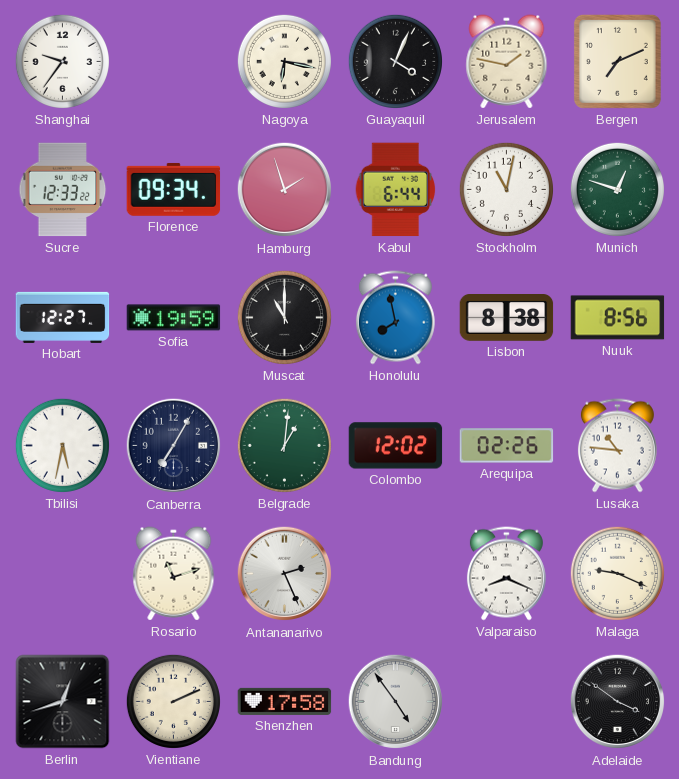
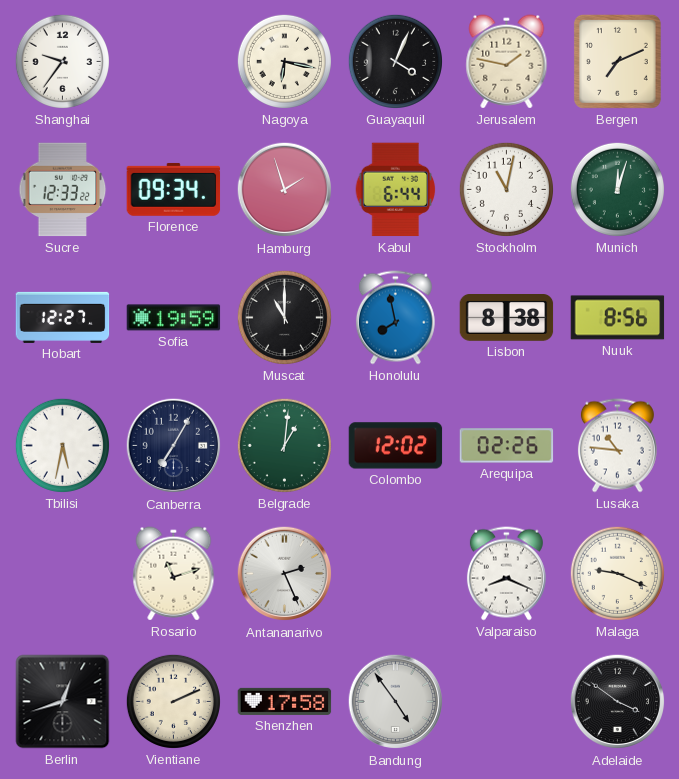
Munich: 12:48 -> 12:03 (617, 189)
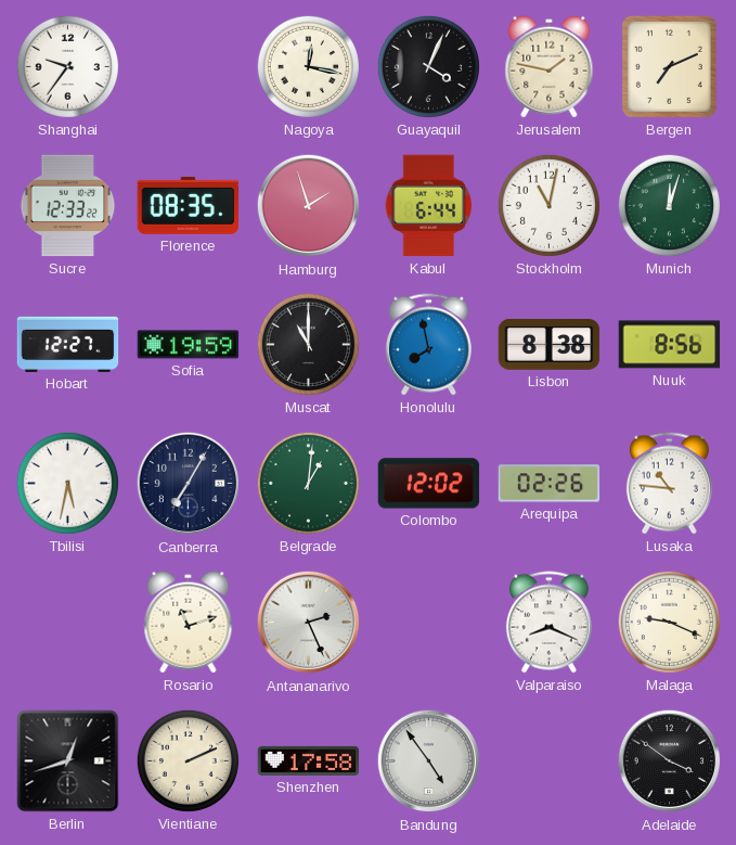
Nagoya: 6:17 -> 12:17 (308, 66)
Florence: 09:34 -> 08:35 (189, 205)
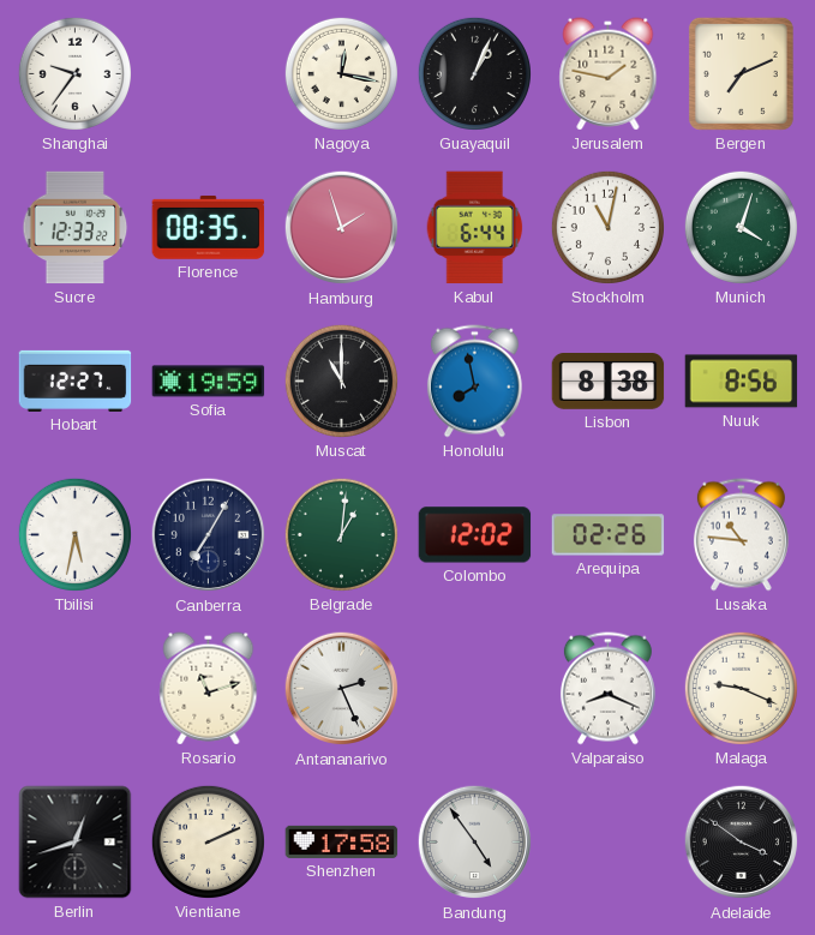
Guayaquil: 4:04 -> 1:04 (474, 73)
Munich: 12:03 -> 4:03 (741, 227)
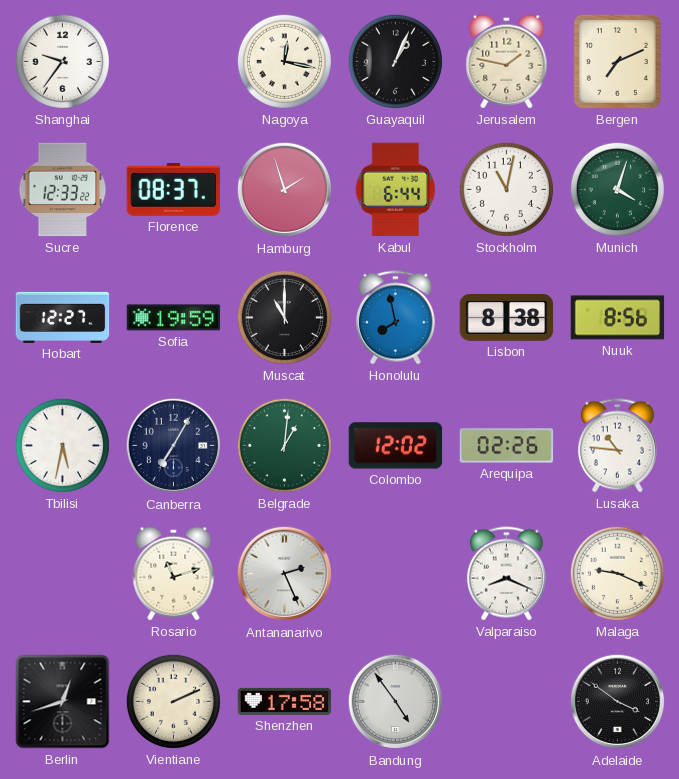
Florence: 08:35 -> 08:37 (174, 189)
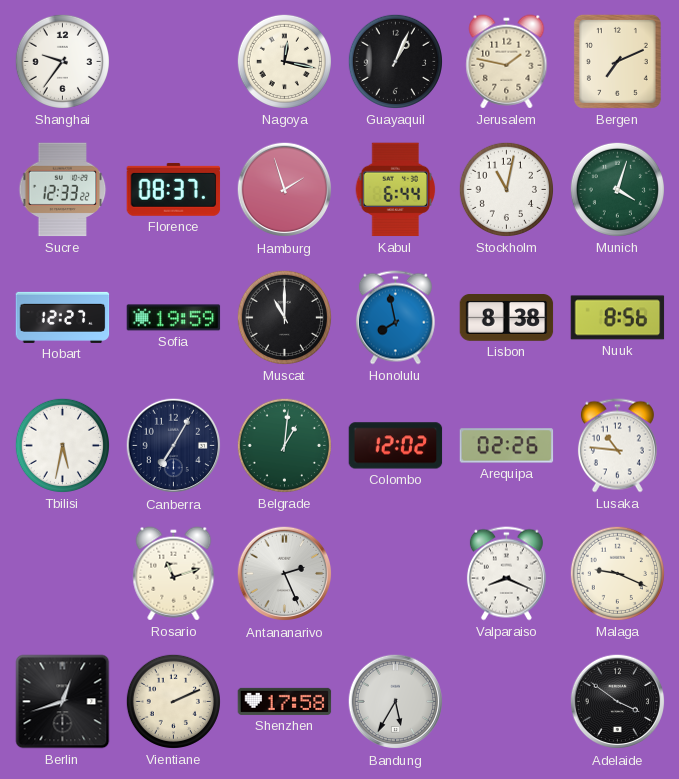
Bandung: 4:54 -> 5:35 (396, 702)
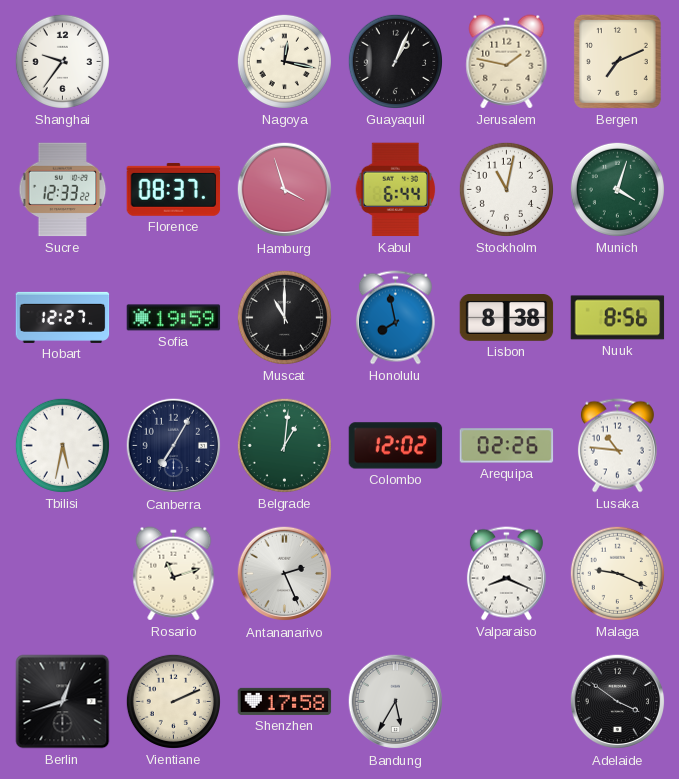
Hamburg: 1:57 -> 3:57 (285, 190)
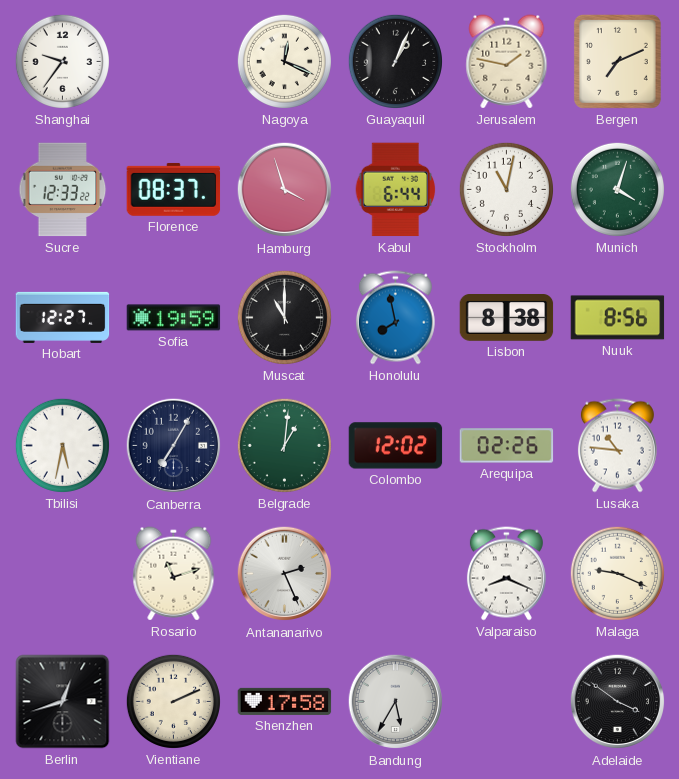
Nagoya: 12:17 -> 12:19 (284, 61)
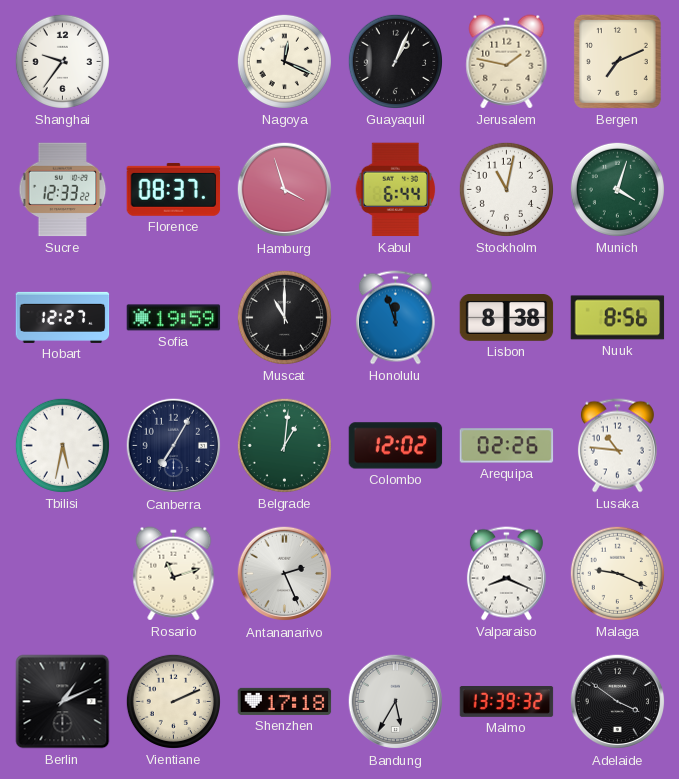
Honolulu: 7:58 -> 11:57 (395, 318)
Berlin: 12:42 -> 1:11 (63, 702)
Shenzhen: 17:58 -> 17:18 (285, 701)
Malmo: none -> 13:39 (507, 702)
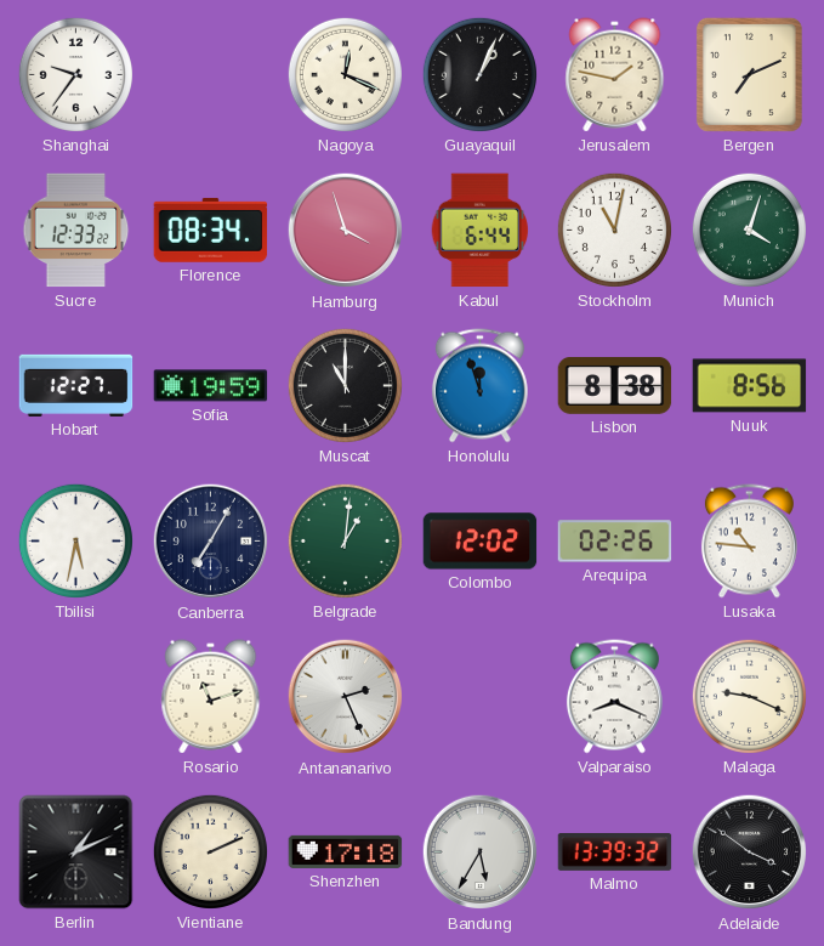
Florence: 08:37 -> 08:34 (211, 230)
